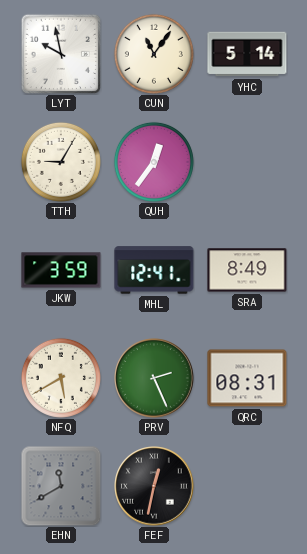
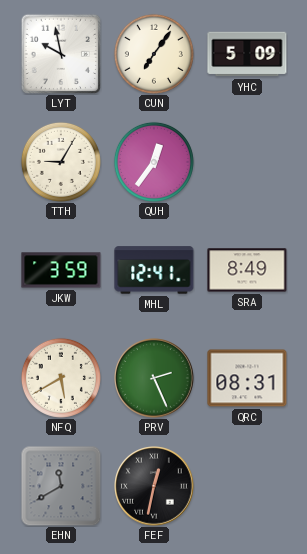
CUN: 11:06 -> 7:06 (154, 54)
YHC: 5:14 -> 5:09 (247, 54)
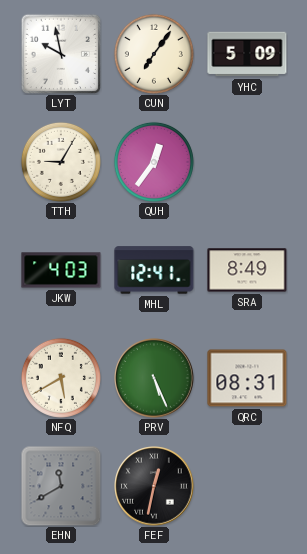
JKW: 3:59 -> 4:03 (61, 270)
PRV: 2:26 -> 5:26 (154, 378)
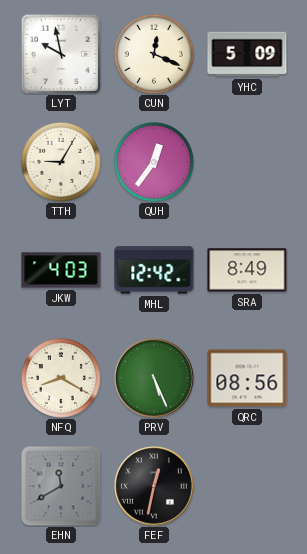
CUN: 7:06 -> 12:19 (154, 54)
MHL: 12:41 -> 12:42 (154, 270)
NFQ: 5:40 -> 8:20 (61, 378)
QRC: 08:31 -> 08:56 (247, 378)
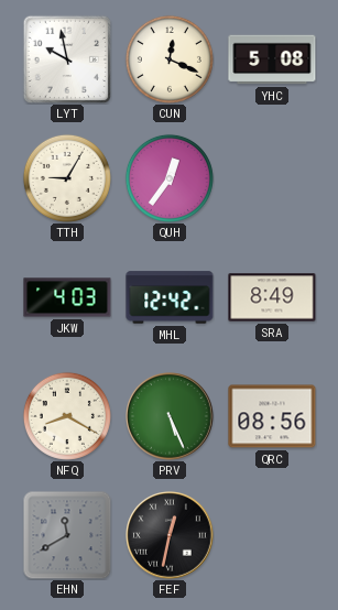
YHC: 5:09 -> 5:08 (272, 59)
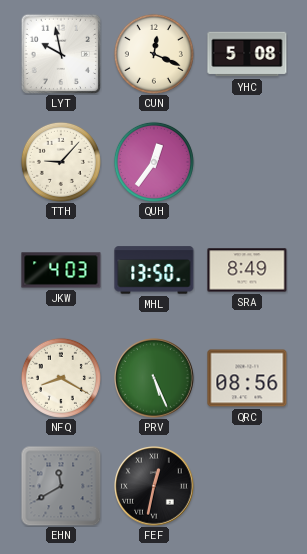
TTH: 9:05 -> 9:07 (61, 162)
MHL: 12:42 -> 13:50 (154, 270)
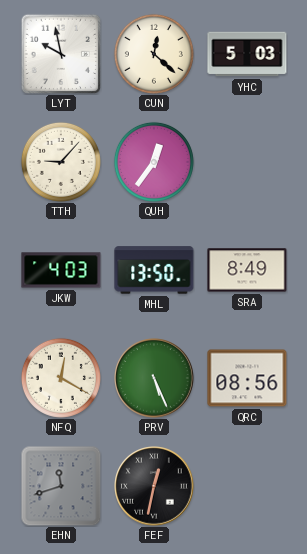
CUN: 12:19 -> 12:22 (154, 54)
YHC: 5:08 -> 5:03 (247, 54)
NFQ: 8:20 -> 12:20 (61, 378)
EHN: 11:40 -> 11:42 (61, 486)
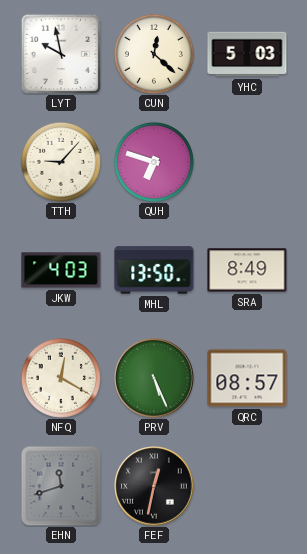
QUH: 12:36 -> 6:48 (154, 162)
QRC: 08:56 -> 08:57 (247, 378)
